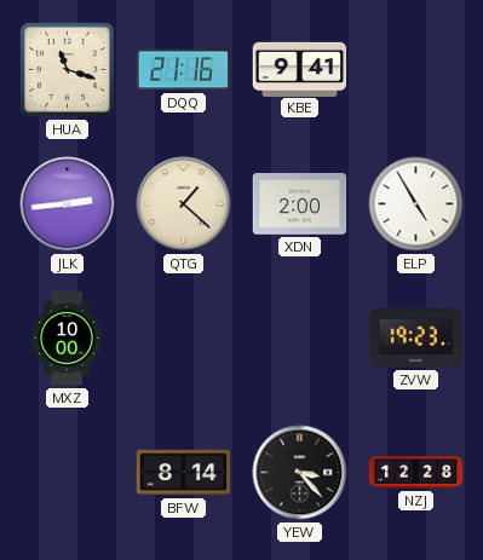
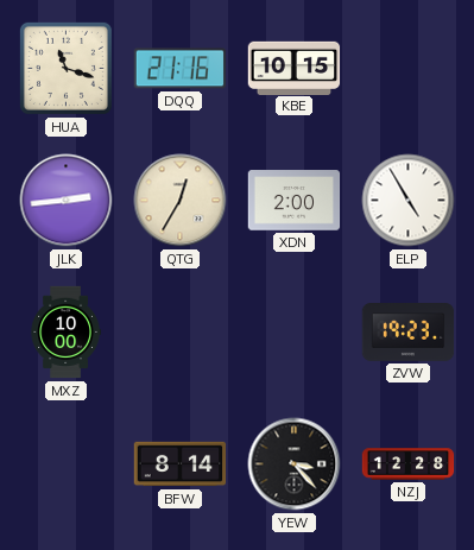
KBE: 9:41 -> 10:15 (295, 68)
QTG: 1:22 -> 12:35 (181, 201)
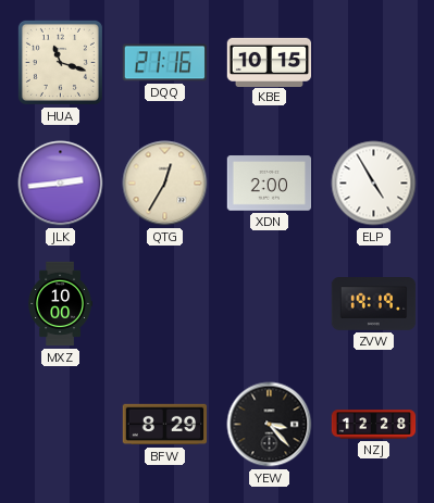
ZVW: 19:23 -> 19:19 (374, 304)
BFW: 8:14 -> 8:29 (165, 425)
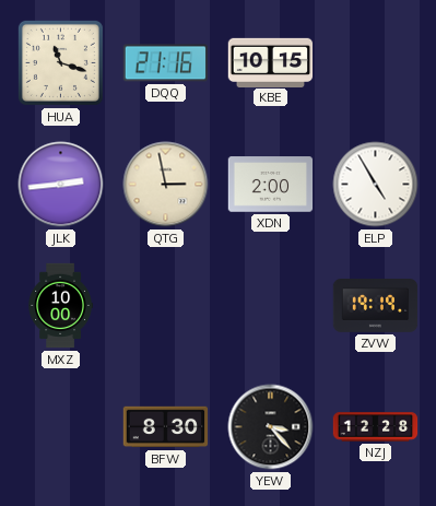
QTG: 12:35 -> 2:58 (166, 185)
BFW: 8:29 -> 8:30 (166, 427)
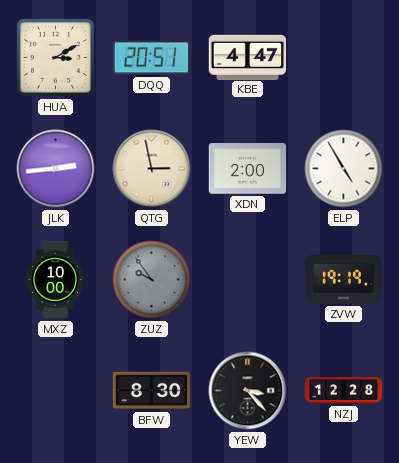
HUA: 11:18 -> 3:10 (55, 57)
DQQ: 21:16 -> 20:51 (152, 58)
KBE: 10:15 -> 4:47 (248, 57)
ZUZ: none -> 9:54 (152, 280)
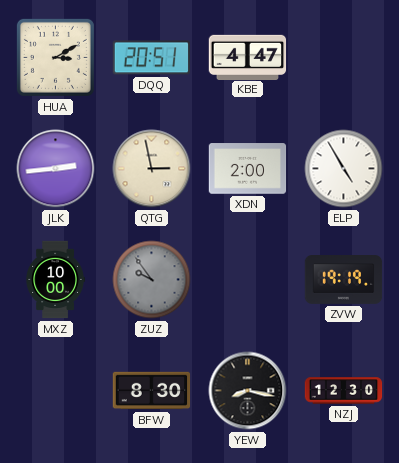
YEW: 3:23 -> 8:17 (248, 391)
NZJ: 12:28 -> 12:30 (344, 391)
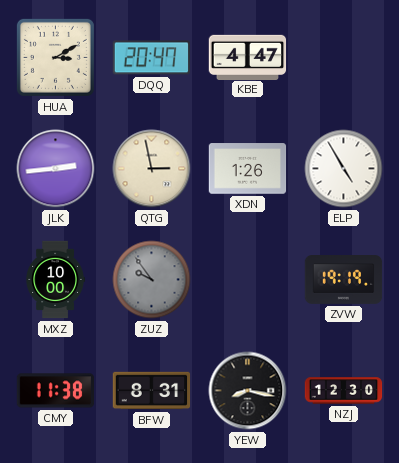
DQQ: 20:51 -> 20:47 (152, 58)
XDN: 2:00 -> 1:26 (248, 169)
CMY: none -> 11:38 (56, 391)
BFW: 8:30 -> 8:31 (152, 391)
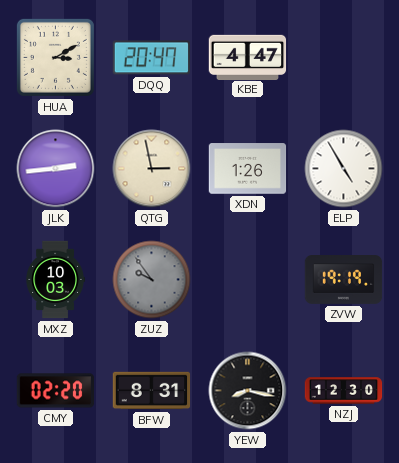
MXZ: 10:00 -> 10:03 (55, 280)
CMY: 11:38 -> 02:20 (56, 391)
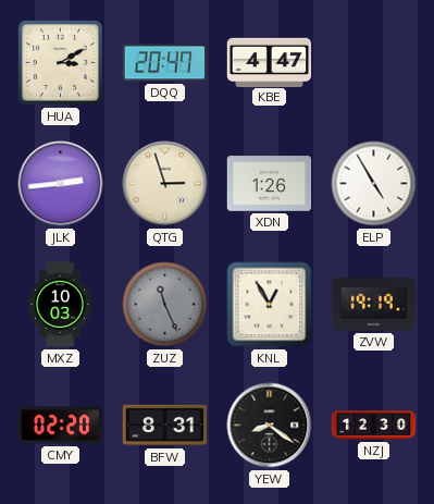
QTG: 2:58 -> 2:57 (165, 184)
ZUZ: 9:54 -> 11:26 (165, 305)
KNL: none -> 12:55 (270, 305)
YEW: 8:17 -> 8:21 (270, 426)
